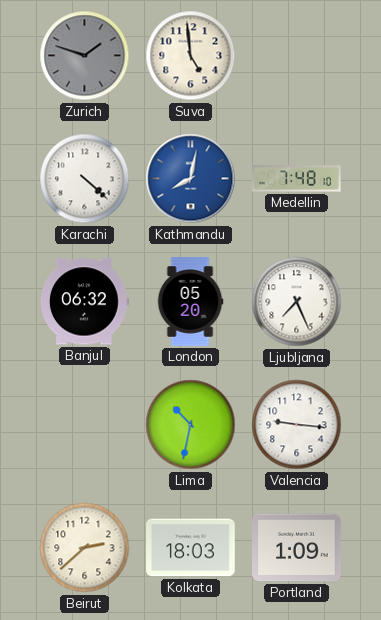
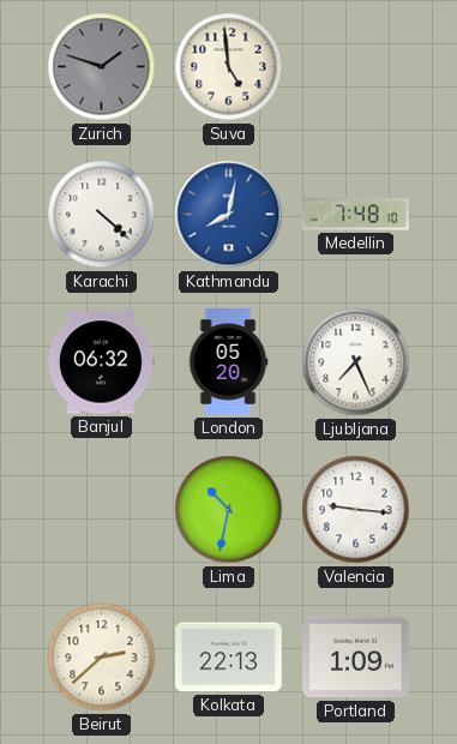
Kolkata: 18:03 -> 22:13 (229, 658)
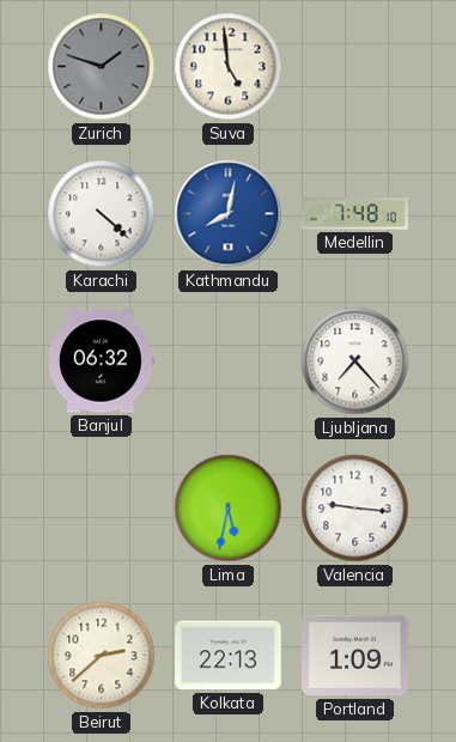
London: 05:20 -> none (228, 362)
Ljubljana: 7:26 -> 7:23 (355, 361)
Lima: 10:32 -> 5:32 (229, 509)
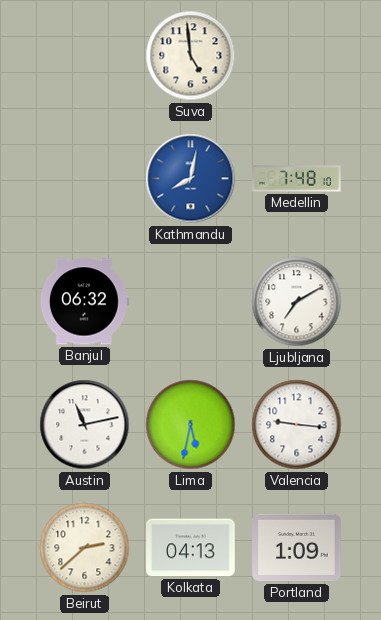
Zurich: 1:48 -> none (102, 67)
Karachi: 4:22 -> none (102, 214)
Ljubljana: 7:23 -> 7:10 (297, 302)
Austin: none -> 11:13 (85, 425)
Kolkata: 22:13 -> 04:13 (191, 548)
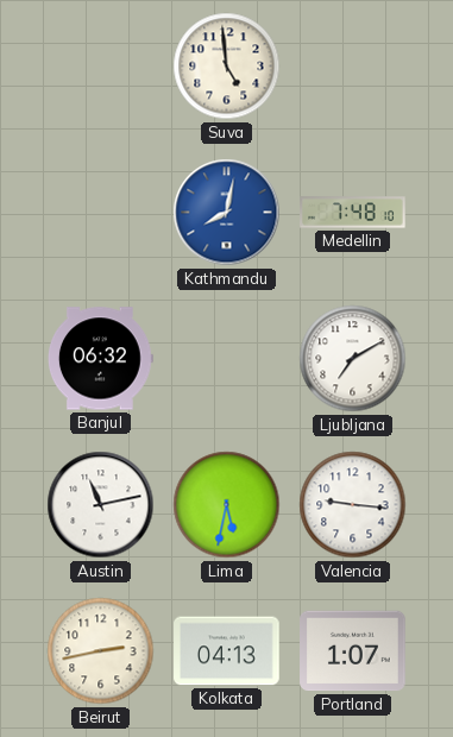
Beirut: 2:38 -> 2:43 (101, 651)
Portland: 1:09 -> 1:07 (353, 651)
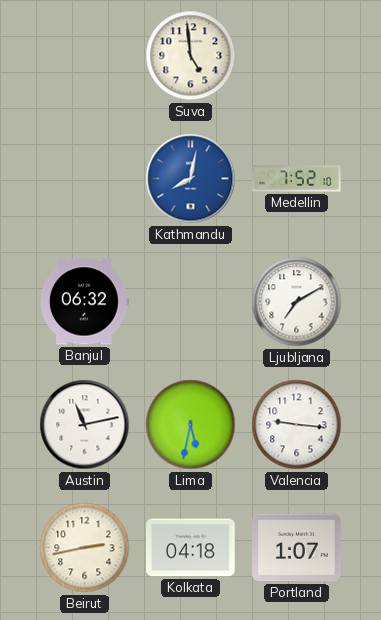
Medellin: 7:48 -> 7:52 (297, 179)
Kolkata: 04:13 -> 04:18 (191, 548)
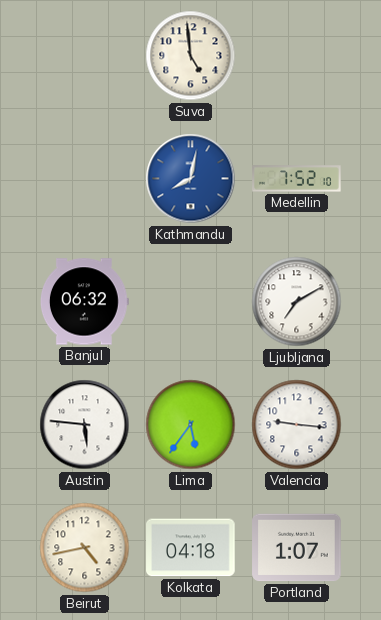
Austin: 11:13 -> 5:46 (85, 425)
Lima: 5:32 -> 5:36 (191, 425)
Beirut: 2:43 -> 4:43 (85, 548)
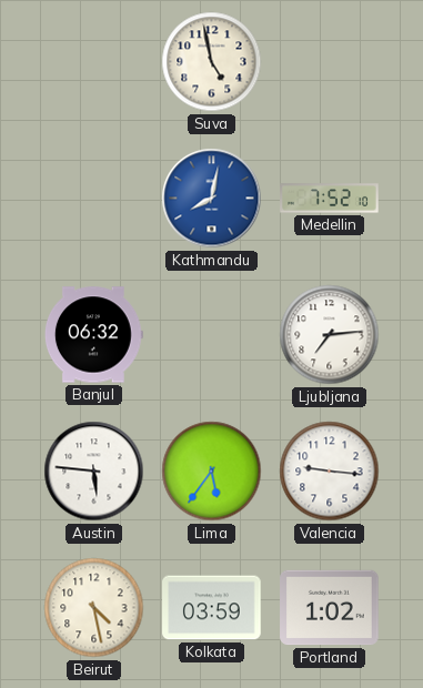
Suva: 4:59 -> 4:58 (212, 62)
Ljubljana: 7:10 -> 7:14 (330, 335)
Beirut: 4:43 -> 4:28 (94, 608)
Kolkata: 04:18 -> 03:59 (212, 608)
Portland: 1:07 -> 1:02 (330, 608)
